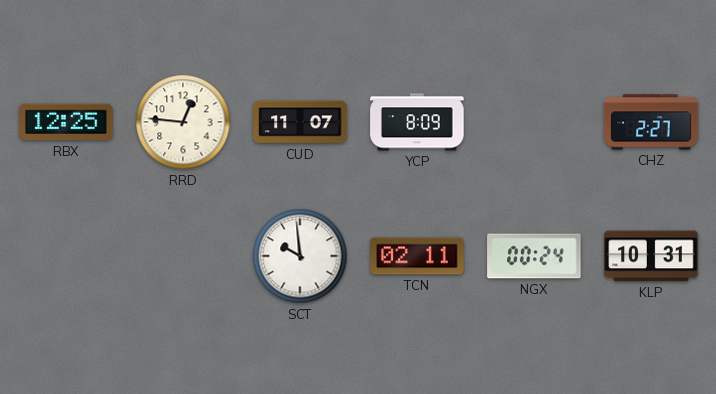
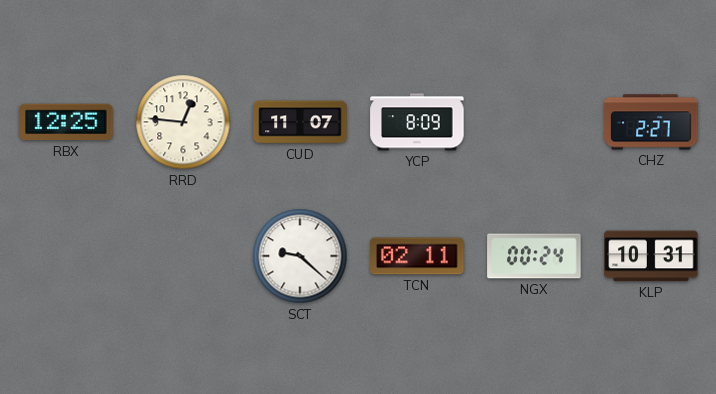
SCT: 9:59 -> 9:22 (300, 256)
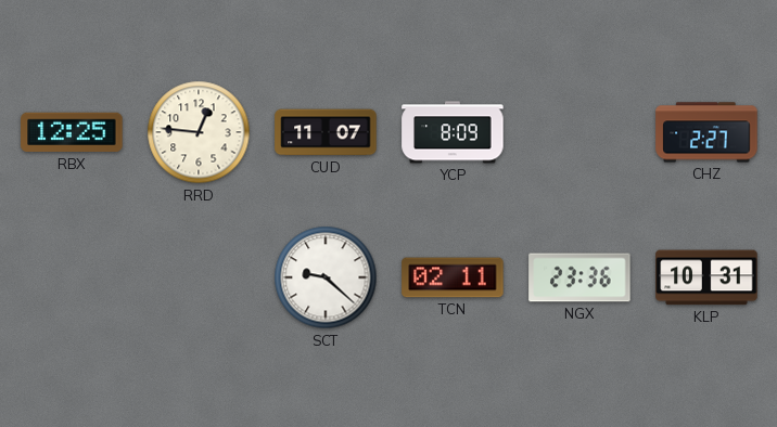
NGX: 00:24 -> 23:36 (579, 277)
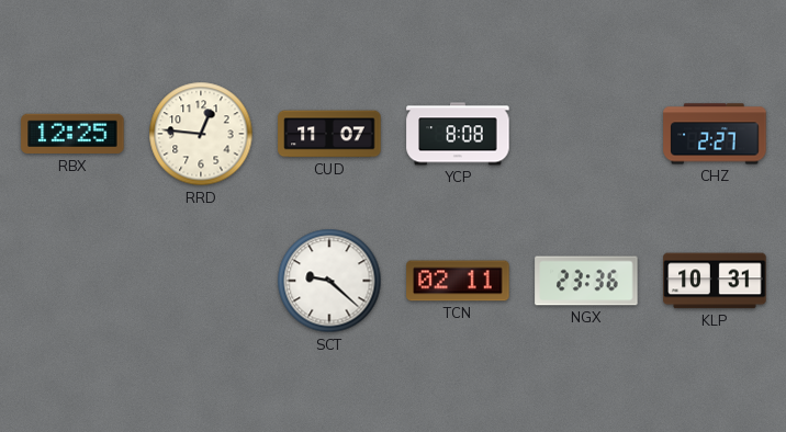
YCP: 8:09 -> 8:08 (458, 134)
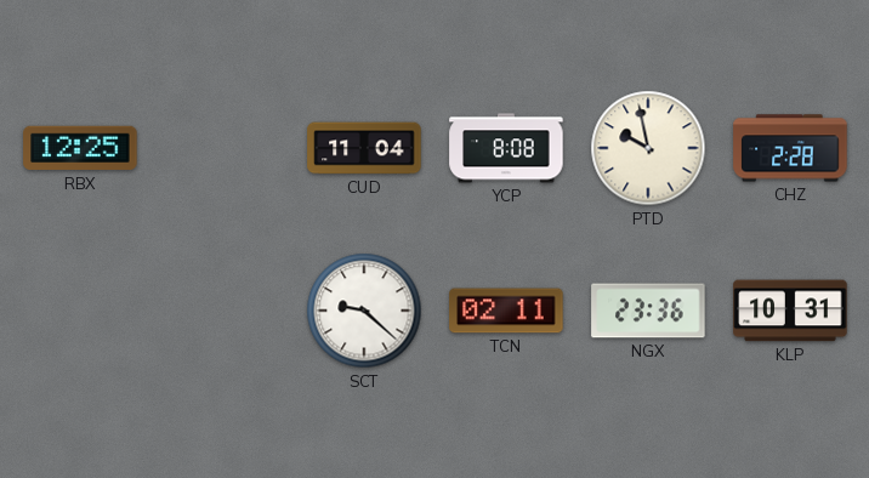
RRD: 12:46 -> none (201, 134)
CUD: 11:07 -> 11:04 (364, 148)
PTD: none -> 9:58 (648, 148)
CHZ: 2:27 -> 2:28 (790, 148)
